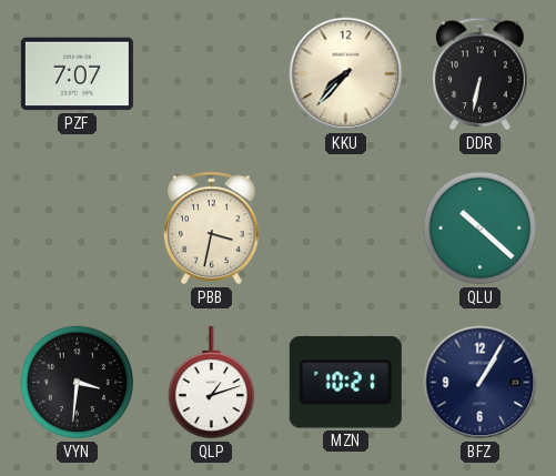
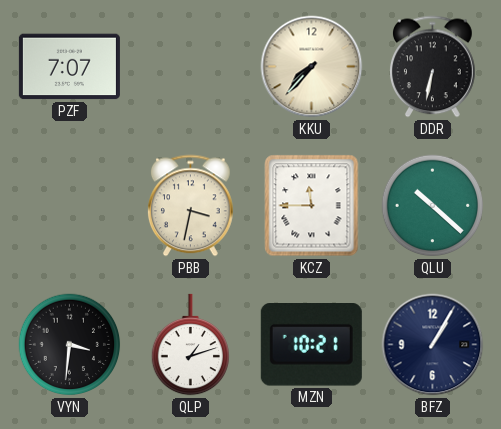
KCZ: none -> 11:45 (312, 206)
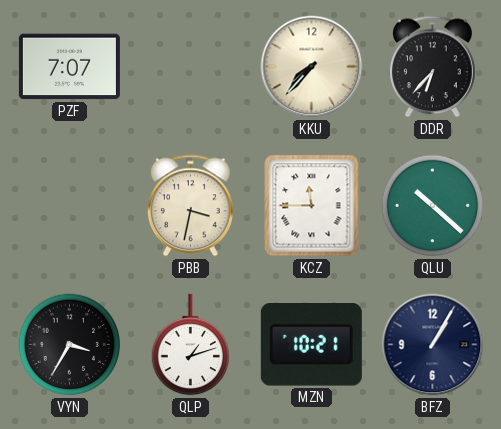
DDR: 6:32 -> 6:37 (433, 67)
VYN: 3:31 -> 3:35 (70, 345)
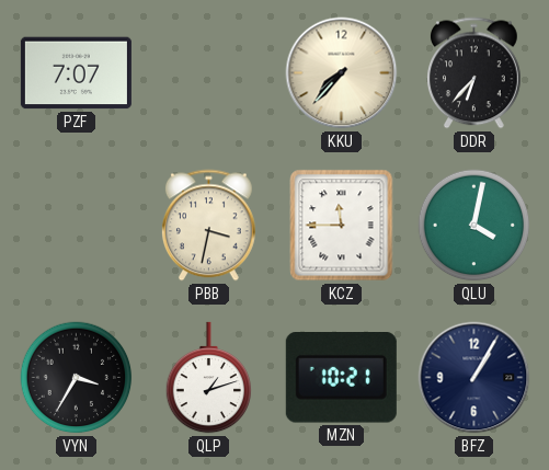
QLU: 10:22 -> 4:02 (474, 226)
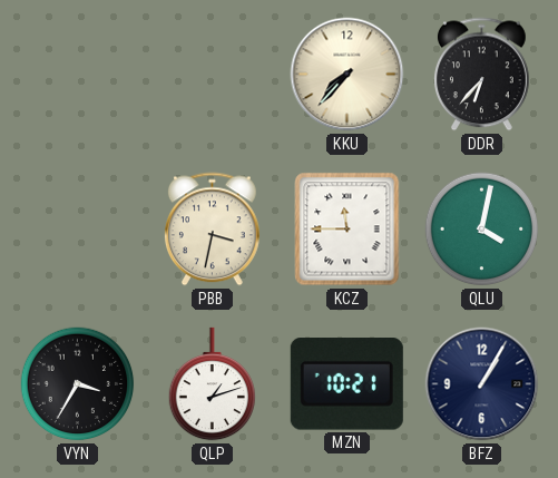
PZF: 7:07 -> none (76, 73)
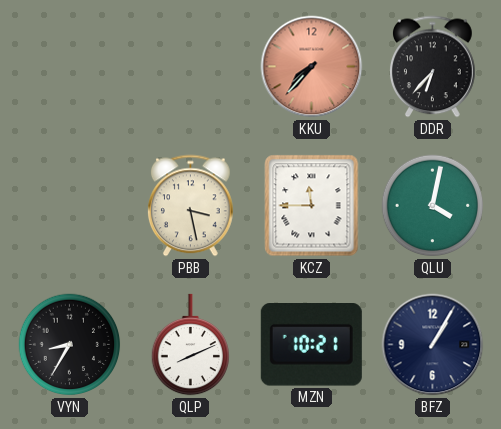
KKU dial: cream -> salmon (312, 67)
PBB: 3:32 -> 3:28 (191, 206)
VYN: 3:35 -> 8:35 (70, 345)
QLP: 1:12 -> 8:11 (190, 345)
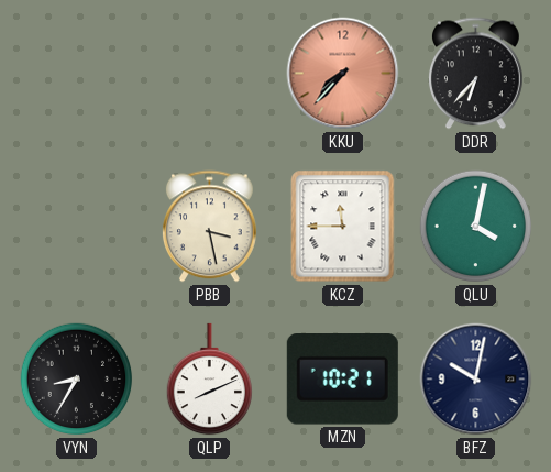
BFZ: 1:05 -> 10:02 (476, 380)
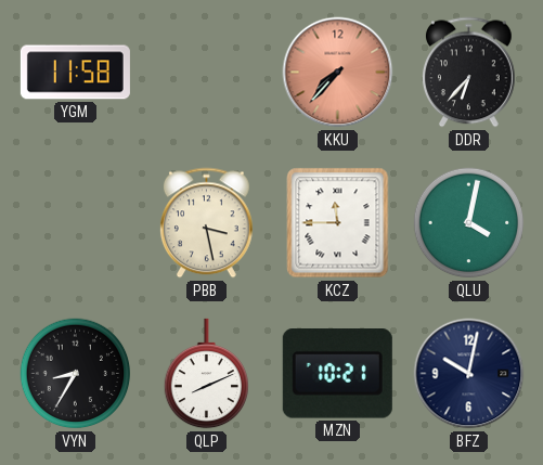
YGM: none -> 11:58 (75, 73)
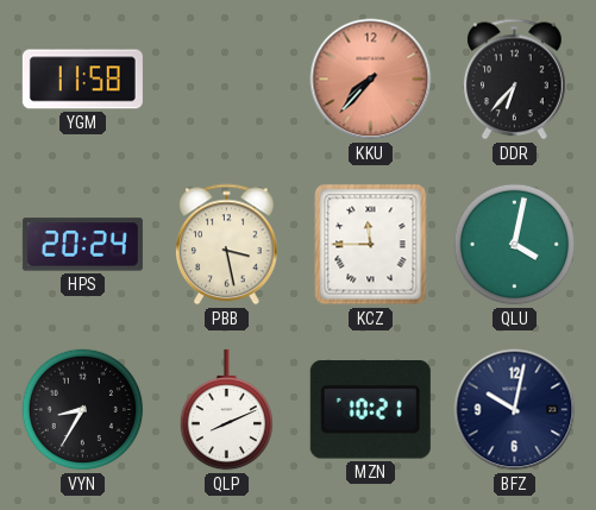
HPS: none -> 20:24 (82, 245)
